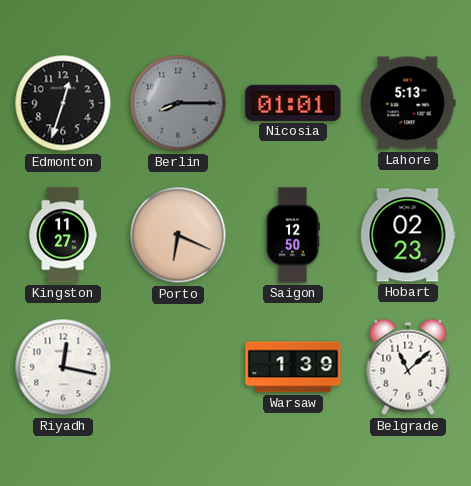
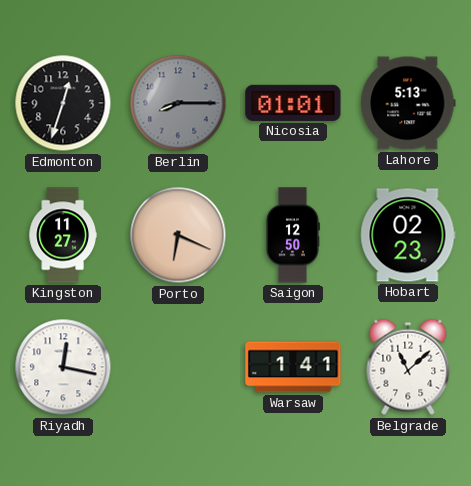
Warsaw: 1:39 -> 1:41 (293, 367)
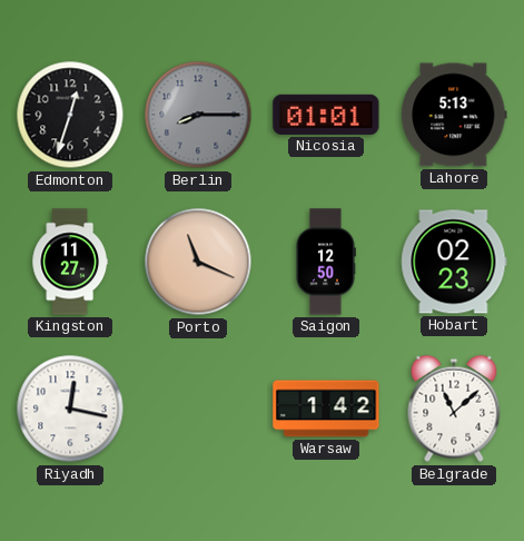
Porto: 6:19 -> 11:19 (198, 262)
Warsaw: 1:41 -> 1:42 (326, 409)
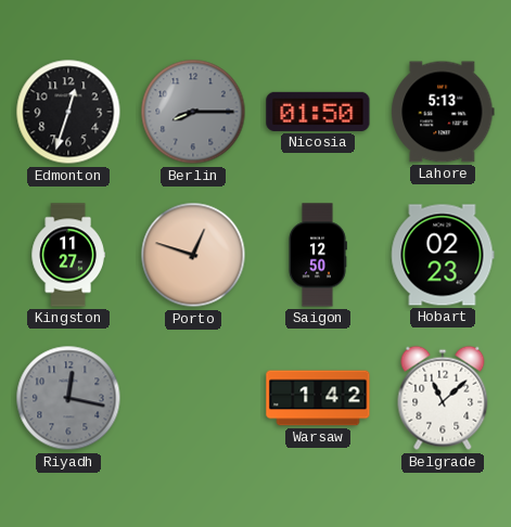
Nicosia: 01:01 -> 01:50 (318, 112)
Porto: 11:19 -> 12:48 (193, 255)
Riyadh dial: white -> grey (68, 398)
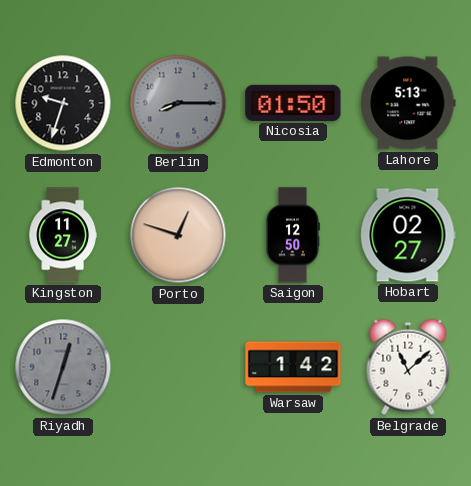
Edmonton: 12:33 -> 9:33 (63, 103)
Hobart: 02:23 -> 02:27 (408, 235)
Riyadh: 12:17 -> 12:33 (63, 367)
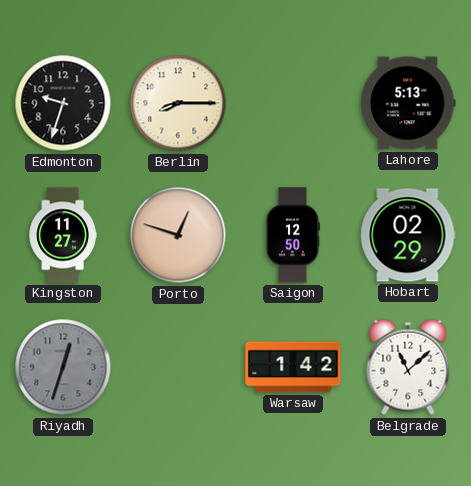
Berlin dial: grey -> cream (178, 103)
Nicosia: 01:50 -> none (293, 103)
Hobart: 02:27 -> 02:29 (408, 235)
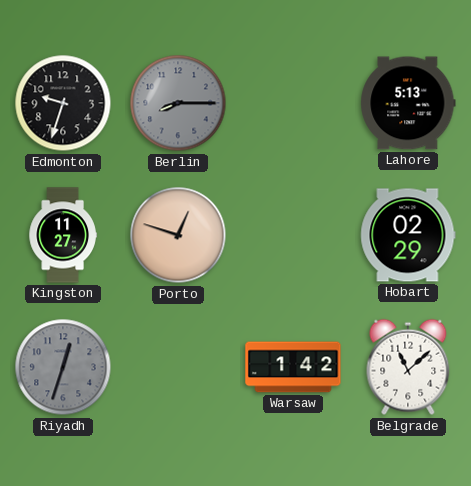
Berlin dial: cream -> grey (178, 103)
Saigon: 12:50 -> none (292, 235)
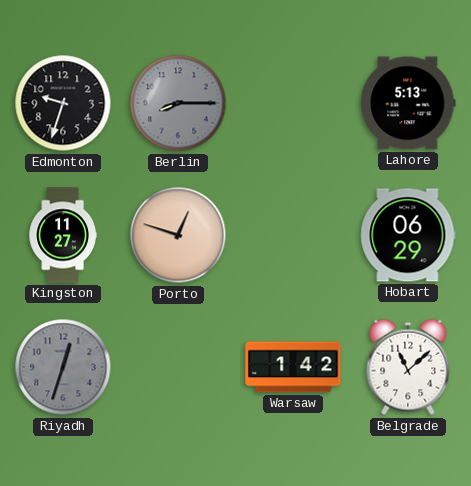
Hobart: 02:29 -> 06:29 (408, 235)
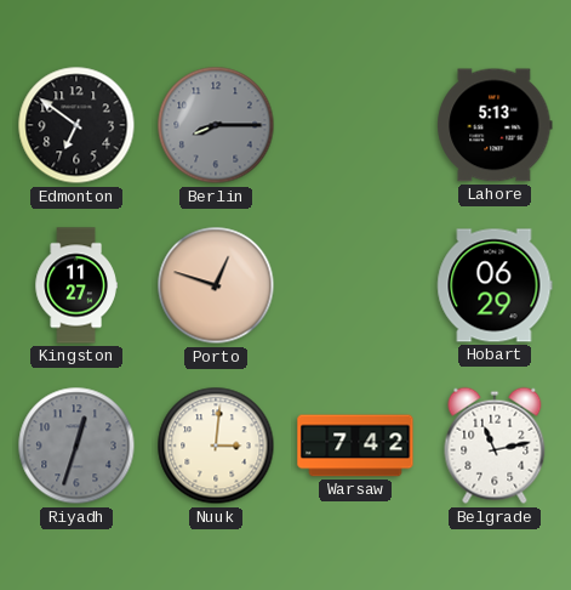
Edmonton: 9:33 -> 6:51 (76, 125)
Nuuk: none -> 3:01 (216, 446)
Warsaw: 1:42 -> 7:42 (355, 446)
Belgrade: 11:08 -> 11:13 (495, 446)
